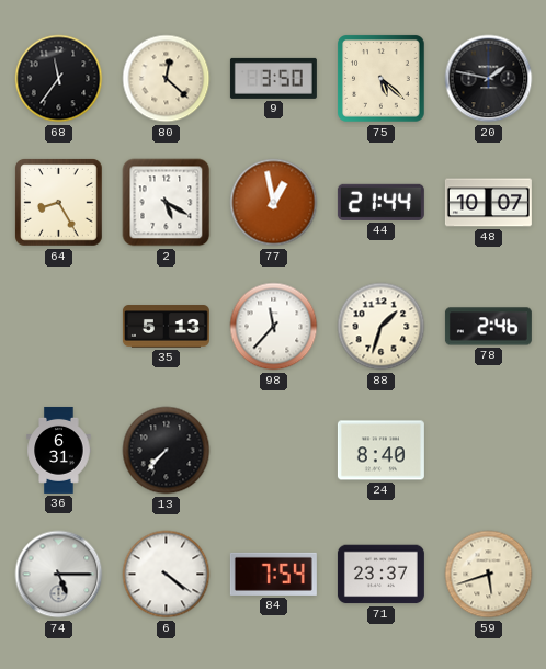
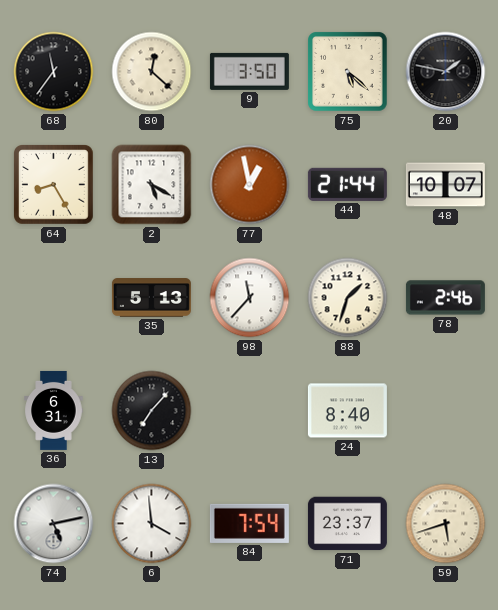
13: 7:37 -> 7:07 (152, 411)
74: 5:15 -> 5:13 (54, 524)
6: 4:21 -> 3:59 (152, 524)
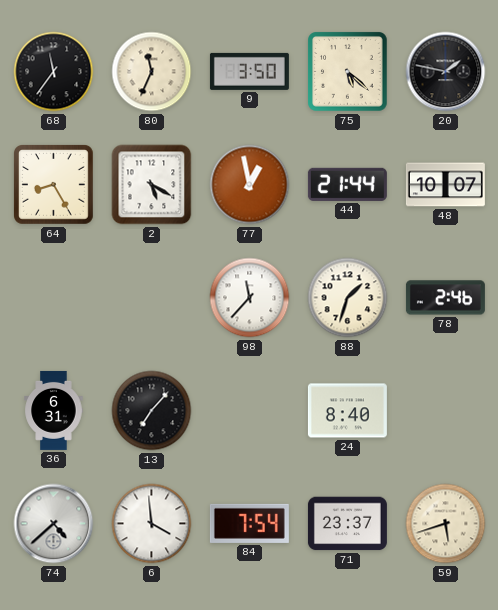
80: 12:22 -> 11:34 (152, 72)
35: 5:13 -> none (151, 298)
74: 5:13 -> 4:38 (54, 524)
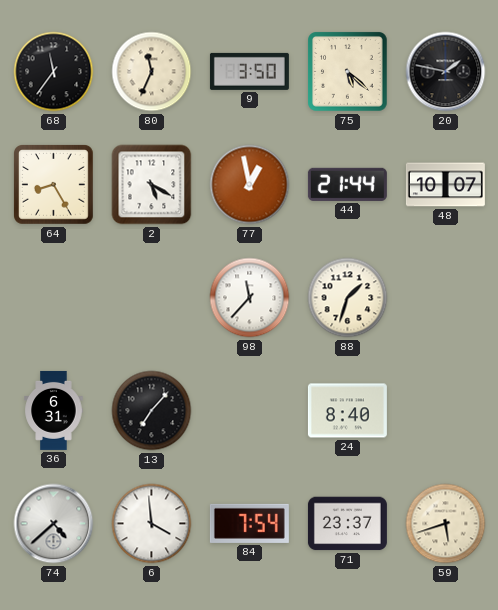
78: 2:46 -> none (445, 298)
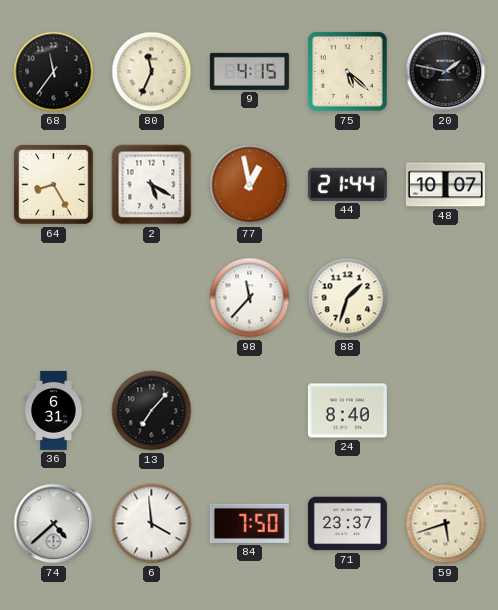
9: 3:50 -> 4:15 (249, 71)
84: 7:54 -> 7:50 (249, 523)
